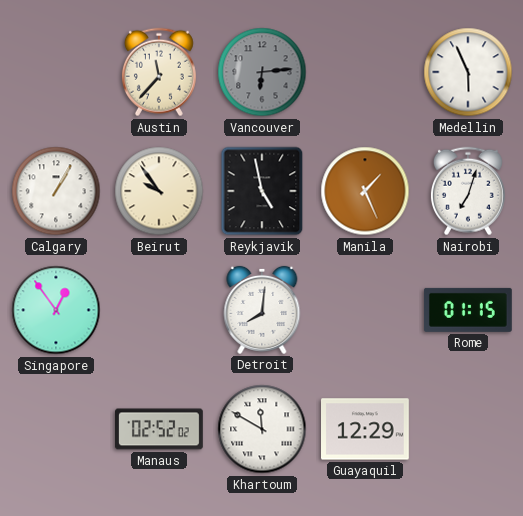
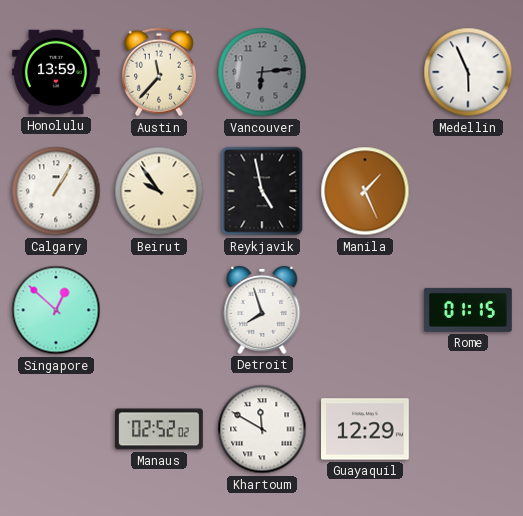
Honolulu: none -> 13:59 (56, 72)
Nairobi: 7:03 -> none (468, 191)
Singapore: 12:54 -> 12:52 (56, 310)
Detroit: 8:01 -> 7:57 (262, 310)
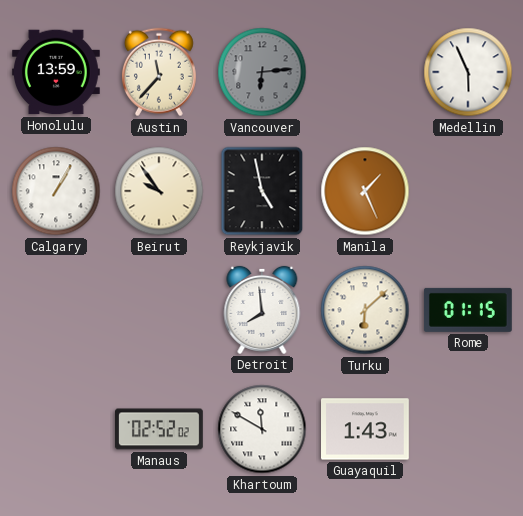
Singapore: 12:52 -> none (56, 310)
Detroit: 7:57 -> 7:59 (262, 310)
Turku: none -> 6:08 (365, 310)
Guayaquil: 12:29 -> 1:43 (366, 429)
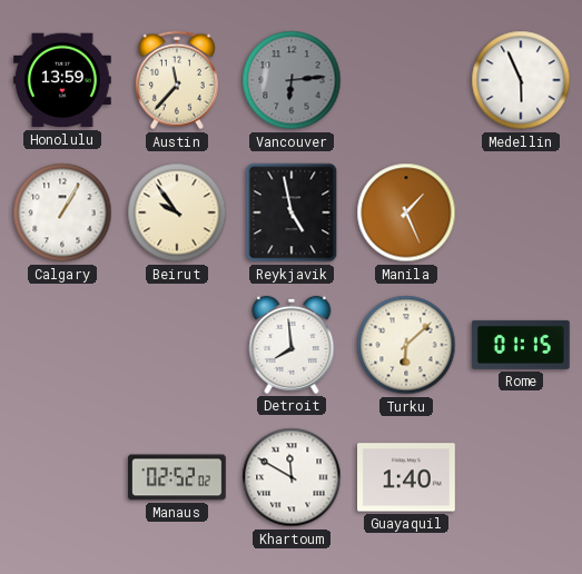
Guayaquil: 1:43 -> 1:40 (407, 477)
